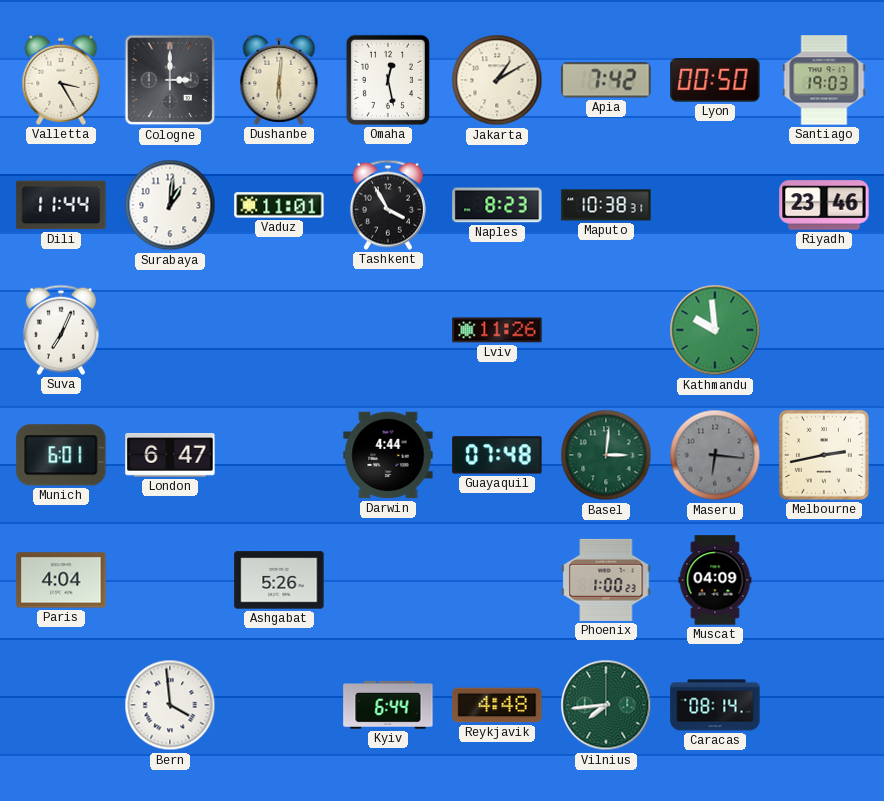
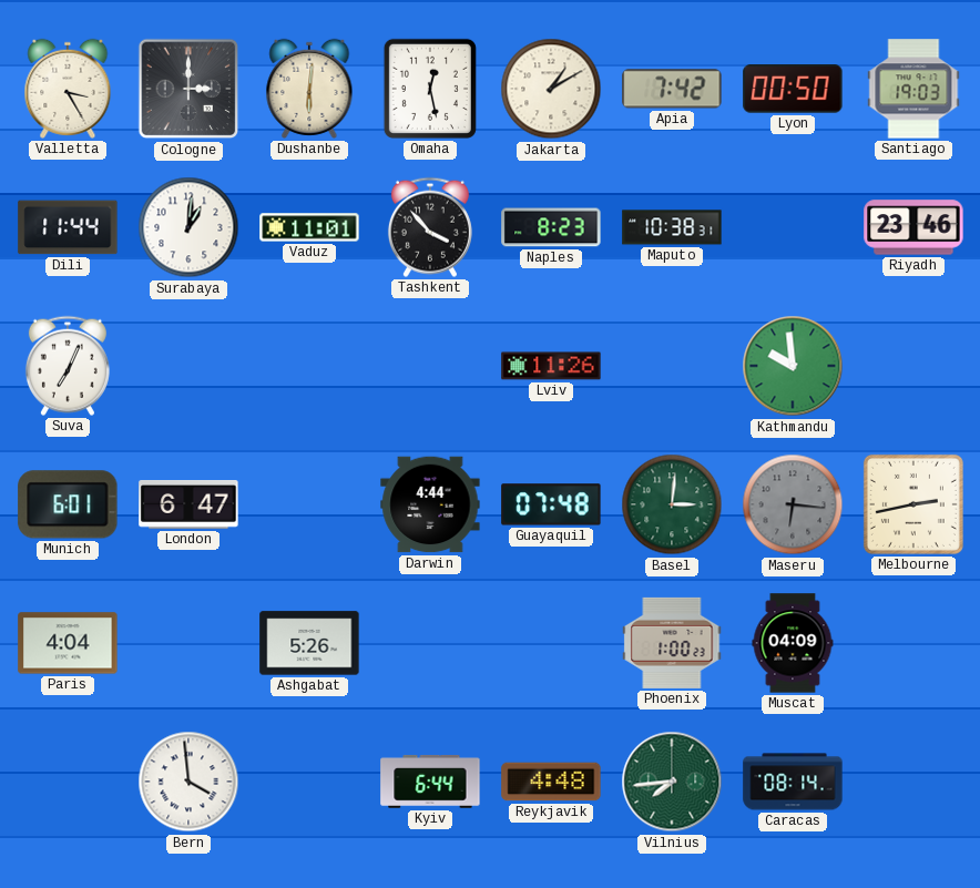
Tashkent: 3:55 -> 3:53 (430, 227)
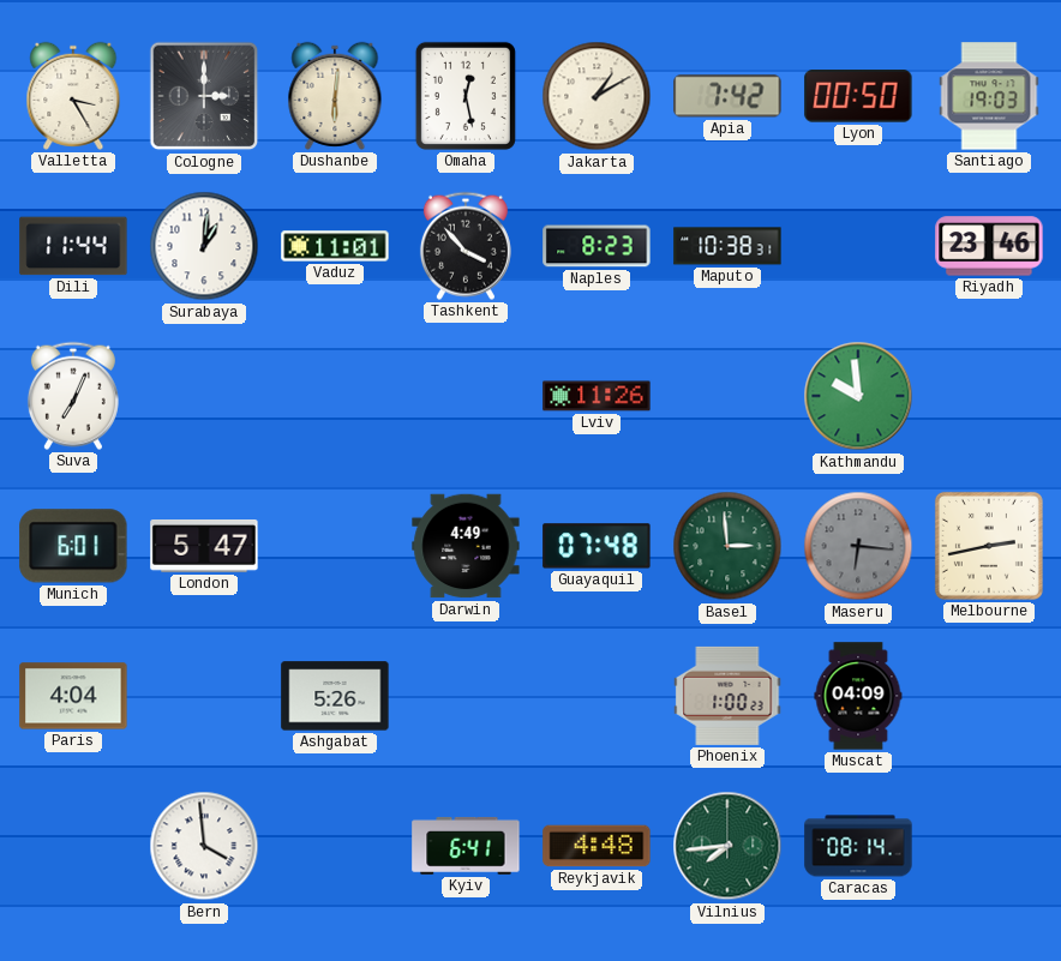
London: 6:47 -> 5:47 (204, 547)
Darwin: 4:44 -> 4:49 (466, 546)
Basel: 3:01 -> 2:59 (727, 546)
Kyiv: 6:44 -> 6:41 (466, 846)
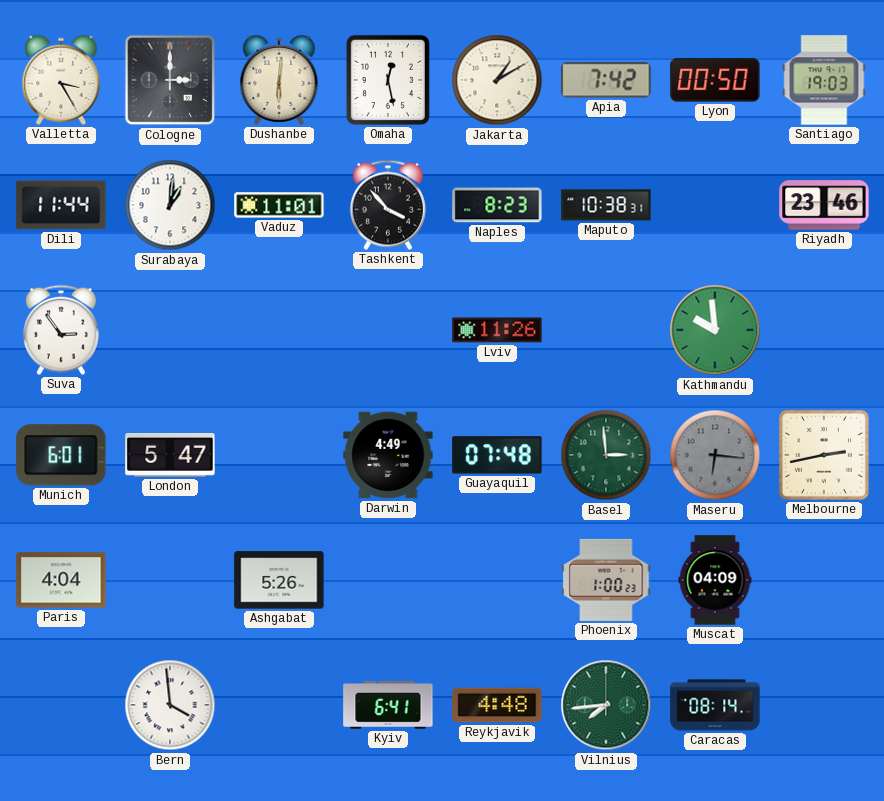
Suva: 7:04 -> 2:54 (61, 330)
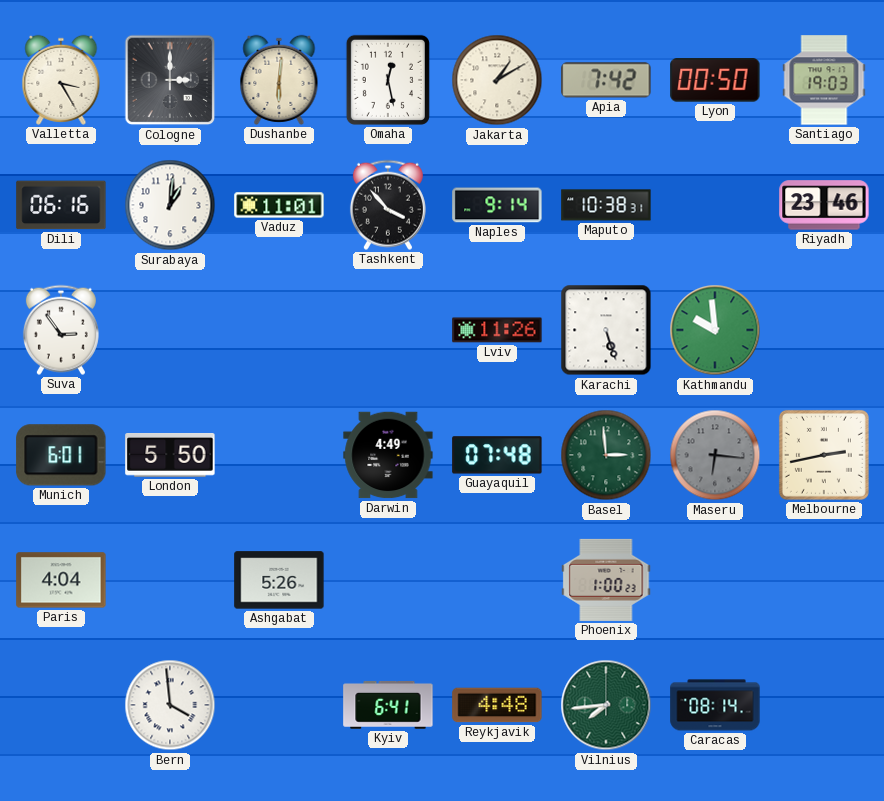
Dili: 11:44 -> 06:16 (61, 205)
Naples: 8:23 -> 9:14 (497, 205)
Karachi: none -> 5:27 (606, 330)
London: 5:47 -> 5:50 (170, 456)
Muscat: 04:09 -> none (715, 580)
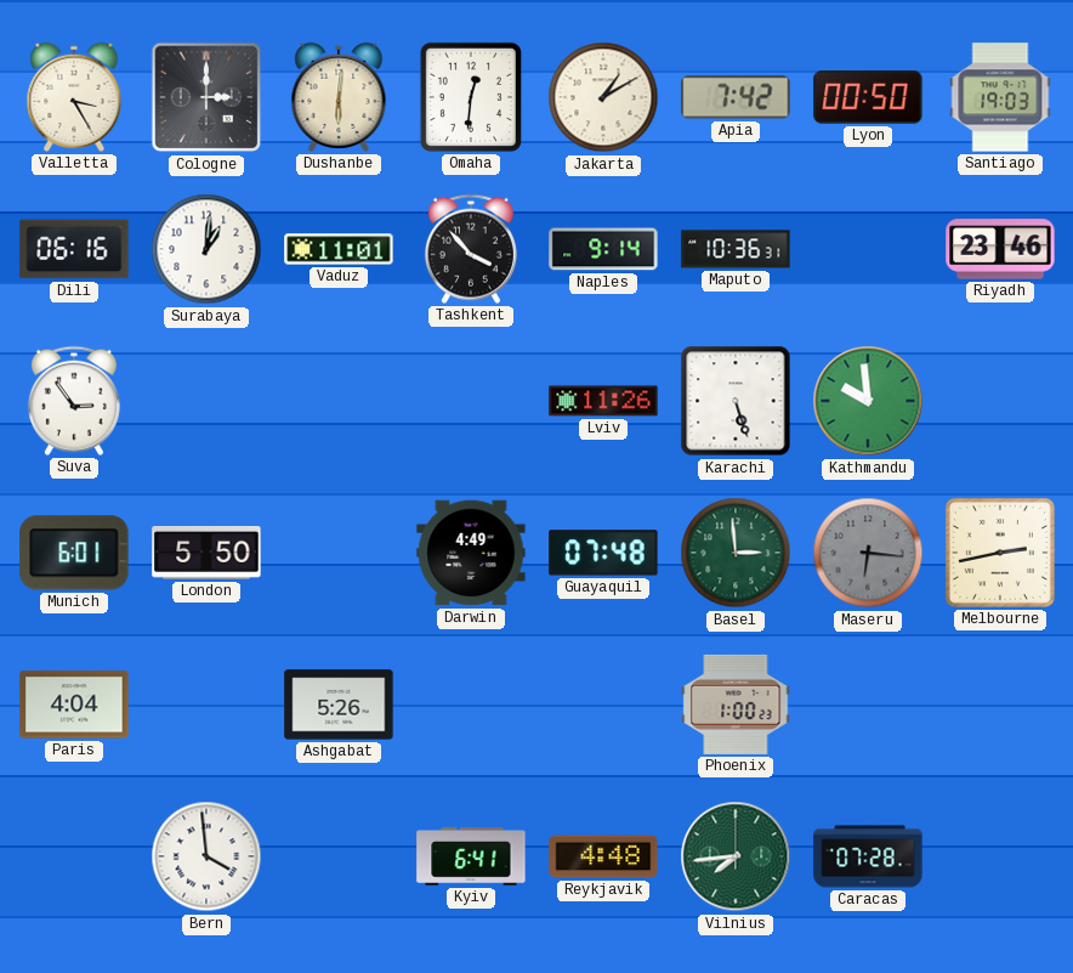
Omaha: 12:28 -> 12:31 (471, 97)
Maputo: 10:38 -> 10:36 (736, 249)
Caracas: 08:14 -> 07:28 (868, 856)
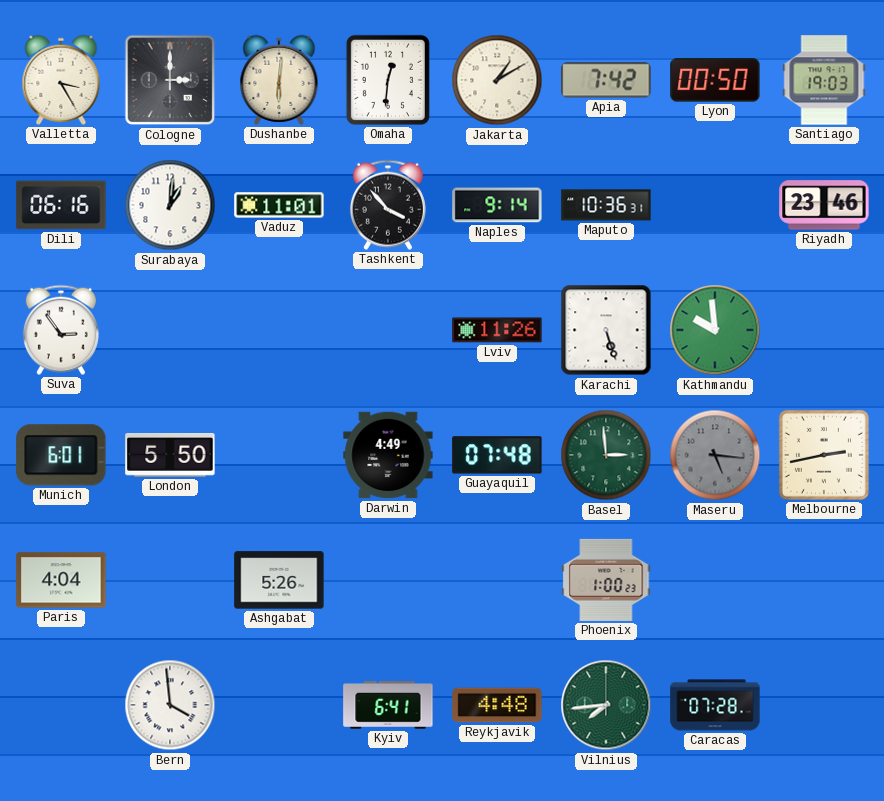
Maseru: 6:16 -> 5:16 (715, 455)
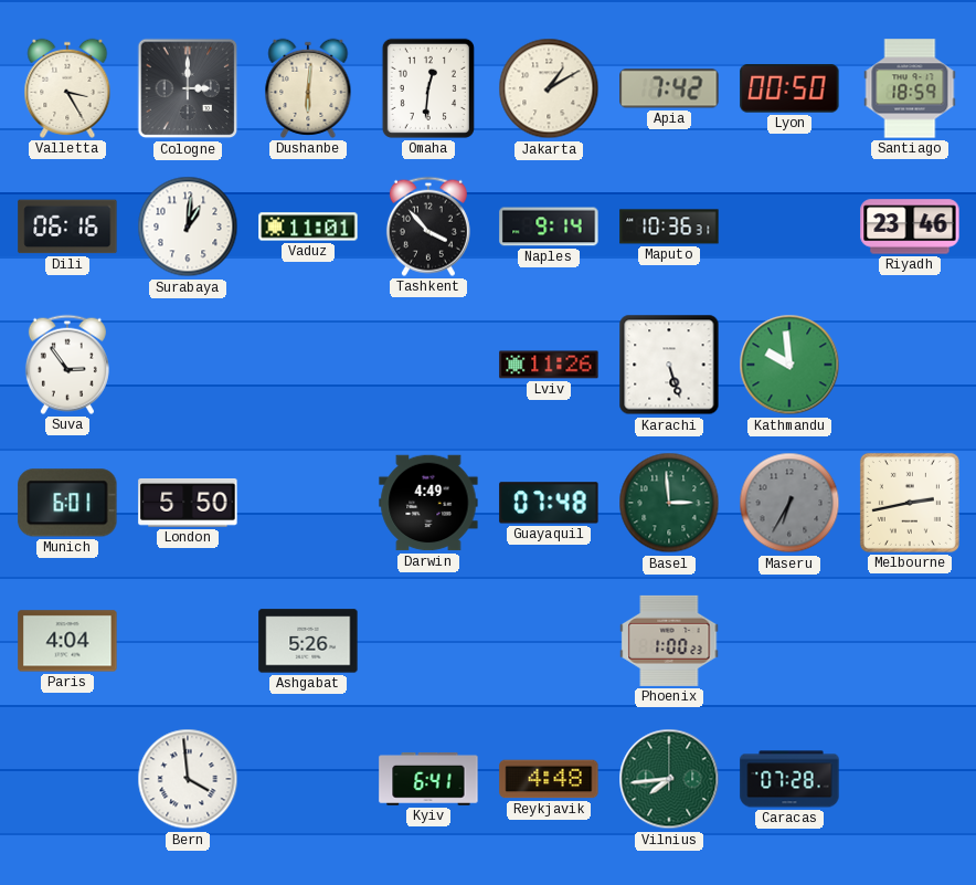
Santiago: 19:03 -> 18:59 (910, 88)
Maseru: 5:16 -> 6:35 (789, 503)
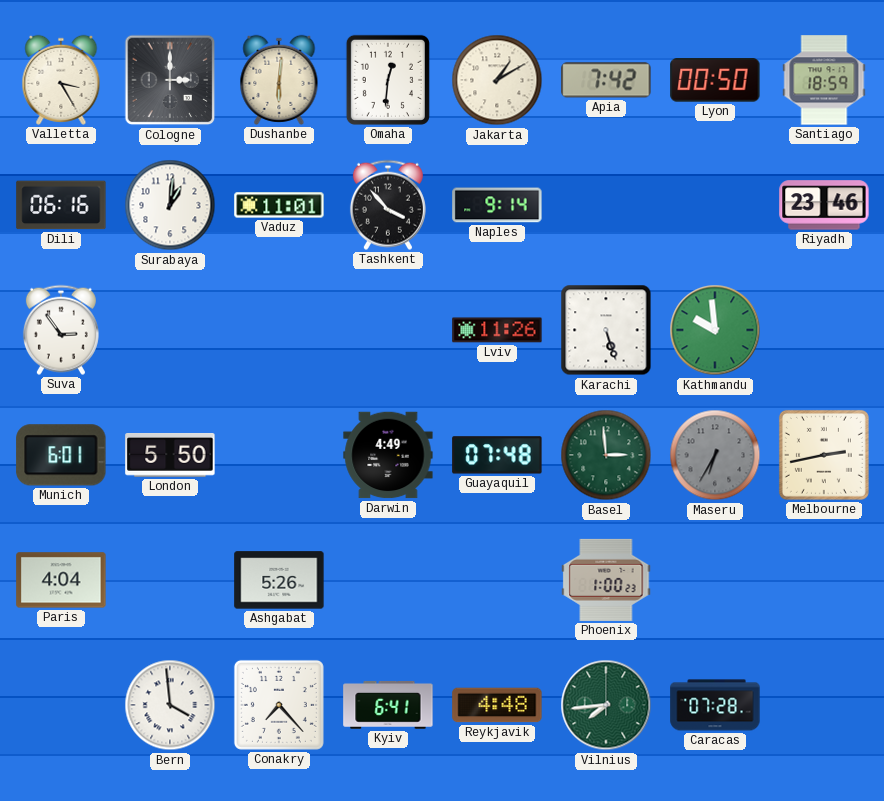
Maputo: 10:36 -> none (669, 226)
Conakry: none -> 7:23 (279, 705)
